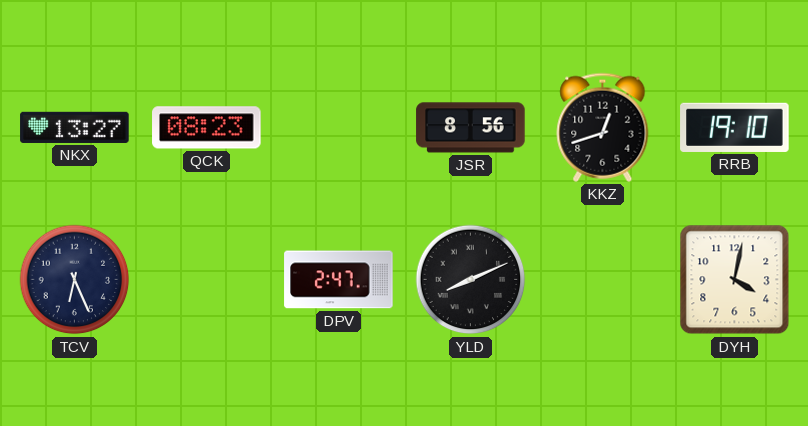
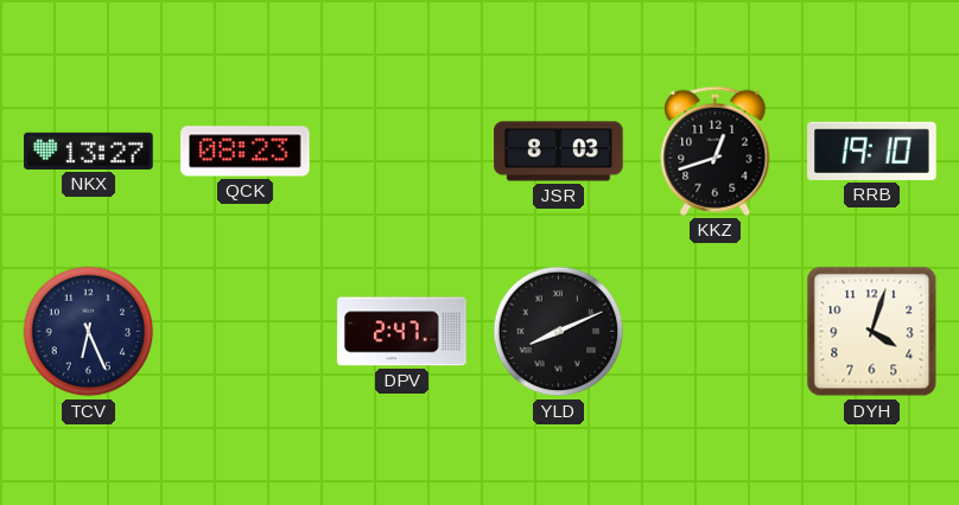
JSR: 8:56 -> 8:03 (559, 152)
DYH: 4:02 -> 4:03 (872, 332)
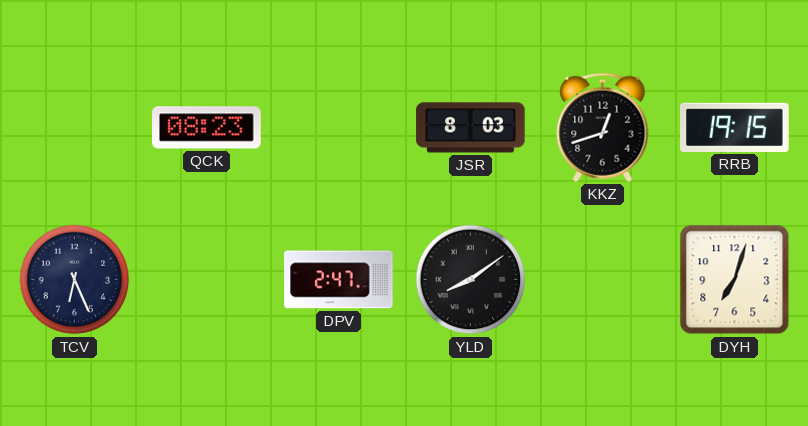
NKX: 13:27 -> none (89, 151)
RRB: 19:10 -> 19:15 (735, 127)
YLD: 8:11 -> 8:09 (471, 280)
DYH: 4:03 -> 7:03 (735, 280)
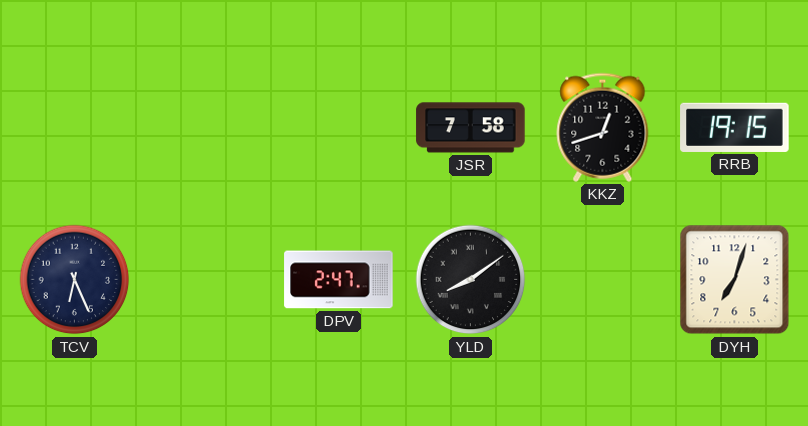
QCK: 08:23 -> none (207, 128)
JSR: 8:03 -> 7:58 (471, 128)
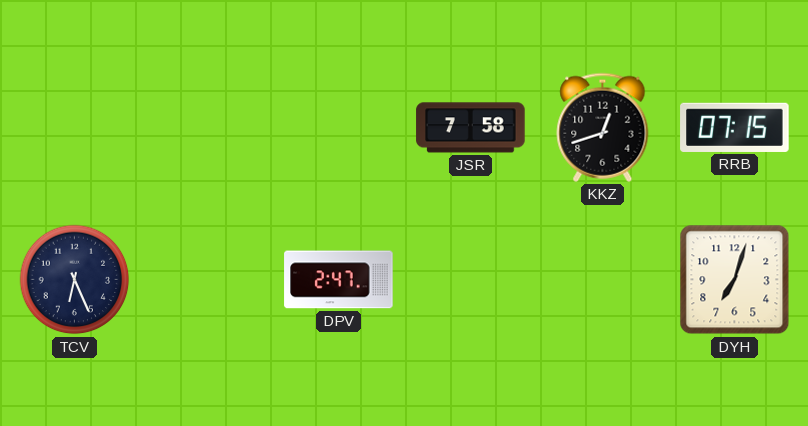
RRB: 19:15 -> 07:15 (735, 127)
YLD: 8:09 -> none (471, 280)
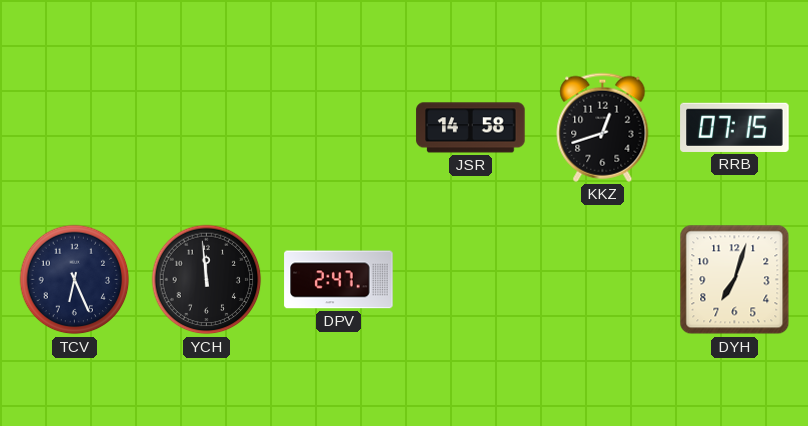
JSR: 7:58 -> 14:58 (471, 128)
YCH: none -> 11:59 (207, 280)
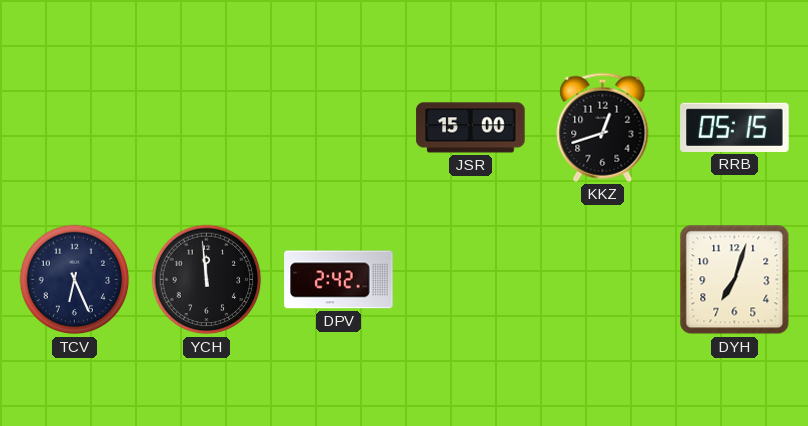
JSR: 14:58 -> 15:00 (471, 128)
RRB: 07:15 -> 05:15 (735, 127)
DPV: 2:47 -> 2:42 (339, 280)
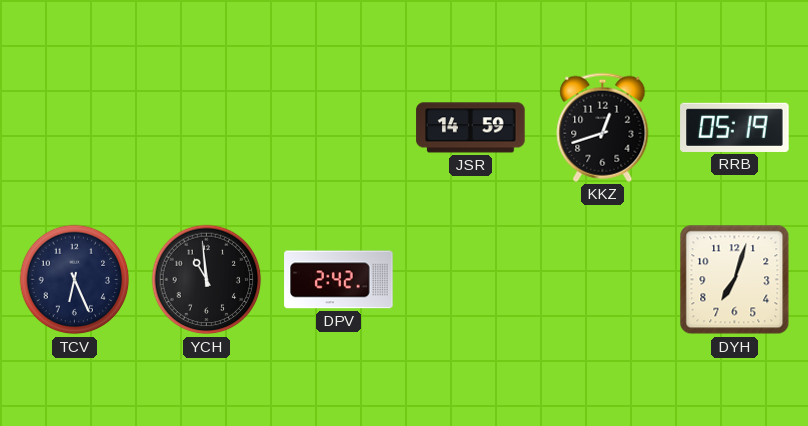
JSR: 15:00 -> 14:59 (471, 128)
RRB: 05:15 -> 05:19 (735, 127)
YCH: 11:59 -> 10:59 (207, 280)
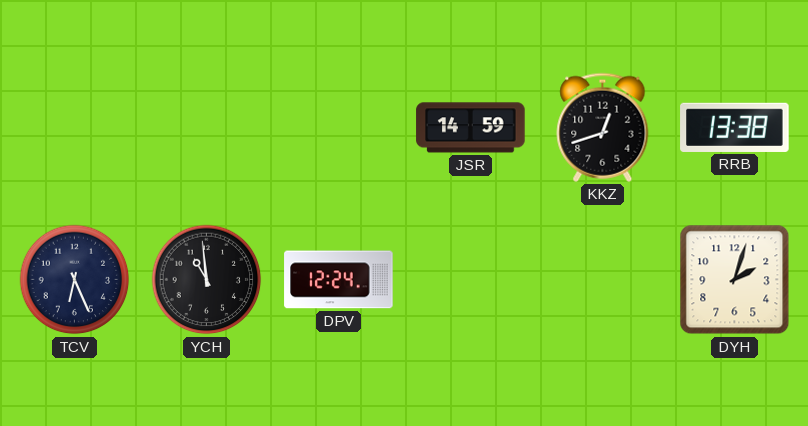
RRB: 05:19 -> 13:38 (735, 127)
DPV: 2:42 -> 12:24 (339, 280)
DYH: 7:03 -> 2:03 (735, 280)
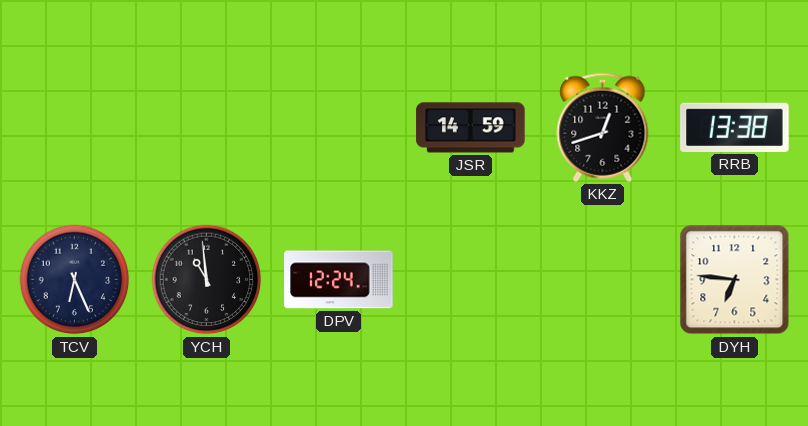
DYH: 2:03 -> 6:46 (735, 280)
